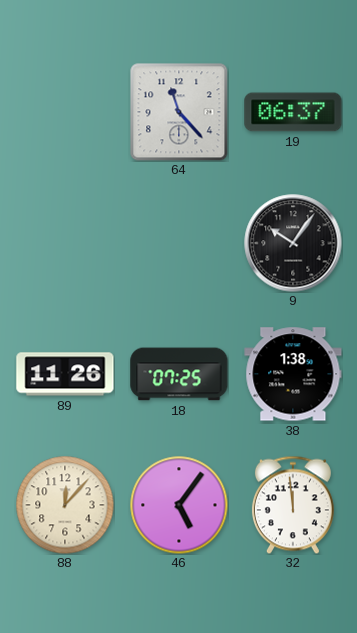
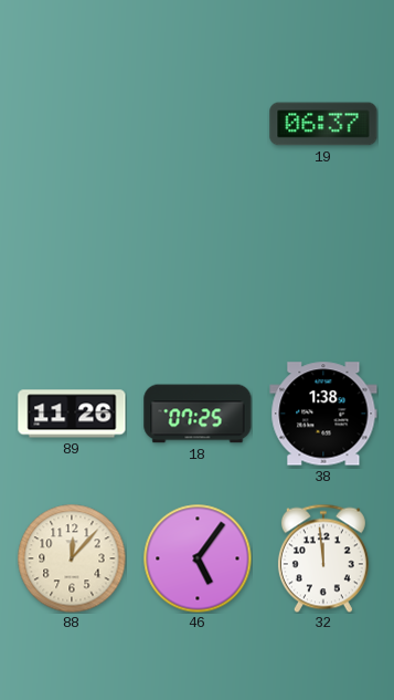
64: 11:23 -> none (179, 112)
9: 10:06 -> none (293, 243)
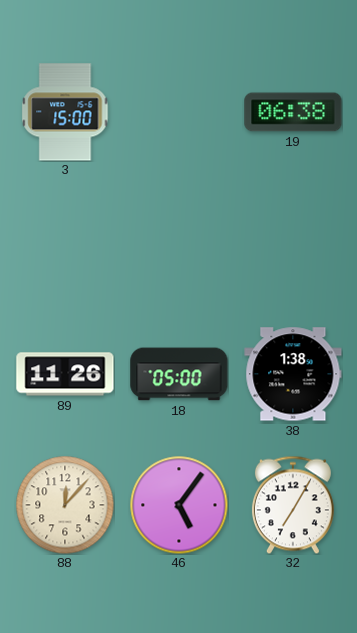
3: none -> 15:00 (65, 112)
19: 06:37 -> 06:38 (293, 112)
18: 07:25 -> 05:00 (179, 374)
32: 11:59 -> 7:05 (293, 505)
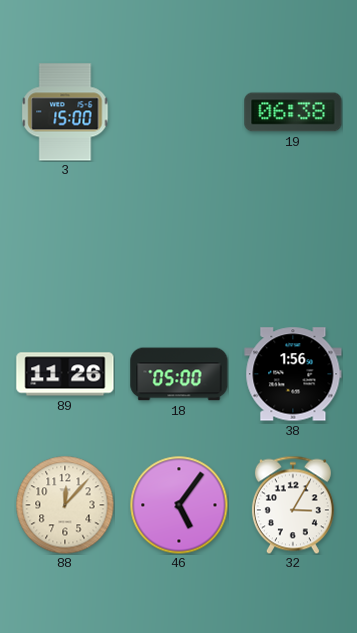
38: 1:38 -> 1:56 (293, 374)
32: 7:05 -> 3:05 (293, 505)
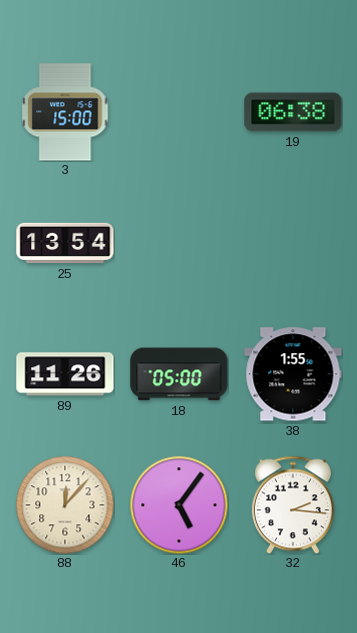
25: none -> 13:54 (65, 243)
38: 1:56 -> 1:55 (293, 374)
32: 3:05 -> 2:16 (293, 505)
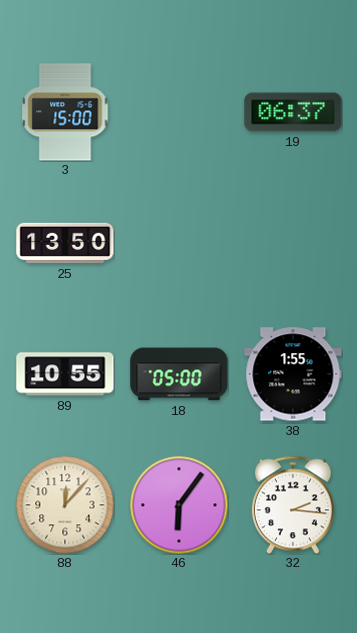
19: 06:38 -> 06:37 (293, 112)
25: 13:54 -> 13:50 (65, 243)
89: 11:26 -> 10:55 (65, 374)
46: 5:06 -> 6:06 (179, 505)
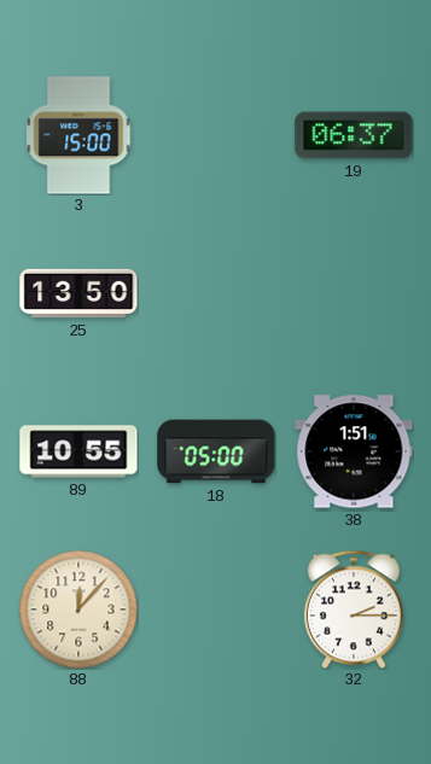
38: 1:55 -> 1:51 (354, 451)
46: 6:06 -> none (179, 505)
32: 2:16 -> 2:15 (354, 610)
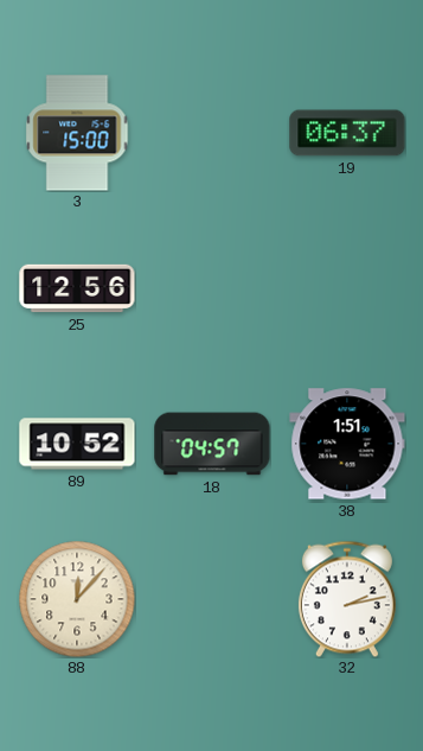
25: 13:50 -> 12:56 (77, 288)
89: 10:55 -> 10:52 (77, 444)
18: 05:00 -> 04:57 (212, 444)
32: 2:15 -> 2:13 (347, 599)
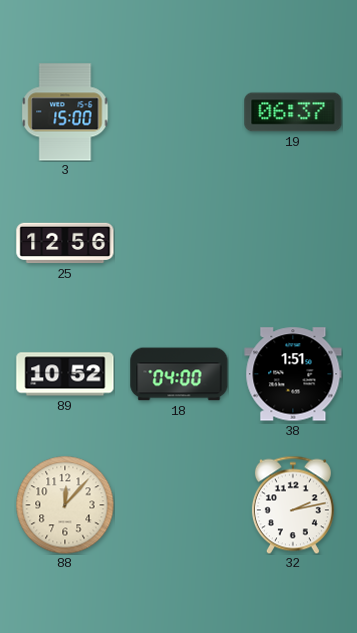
18: 04:57 -> 04:00 (179, 374)
